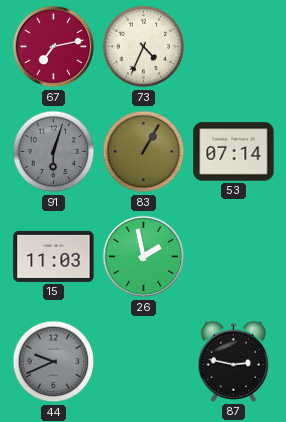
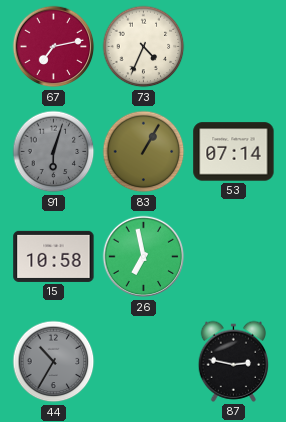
15: 11:03 -> 10:58 (54, 256)
26: 1:58 -> 6:58 (144, 257)
44: 9:41 -> 10:35 (54, 362)
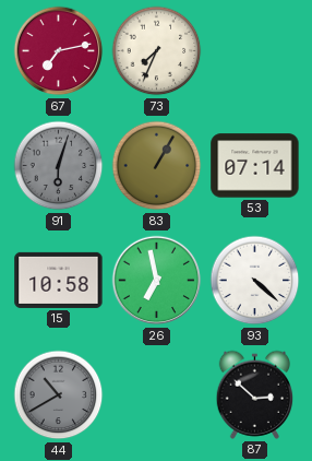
73: 4:34 -> 7:34 (157, 51)
93: none -> 4:22 (255, 281)
44: 10:35 -> 10:40 (59, 395)
87: 2:47 -> 2:52 (255, 394)
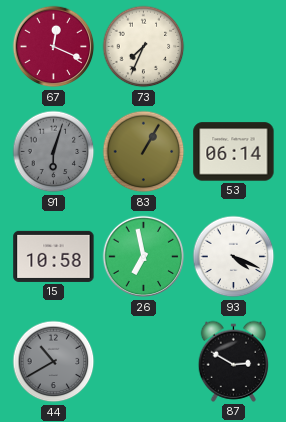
67: 7:13 -> 12:19 (54, 47)
53: 07:14 -> 06:14 (234, 152)
93: 4:22 -> 4:19 (234, 257)
87: 2:52 -> 2:50 (234, 361)
